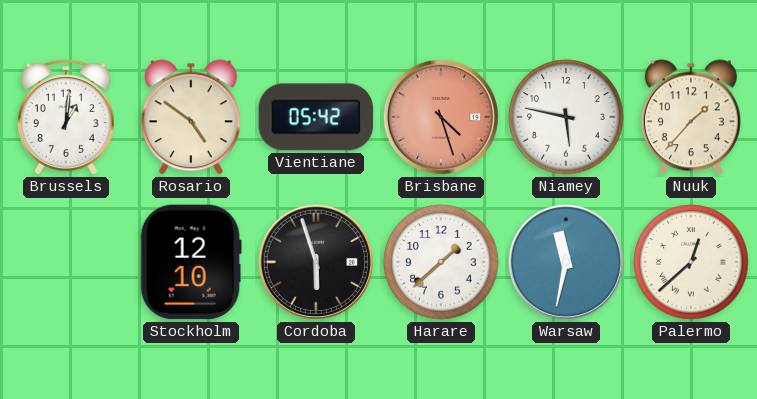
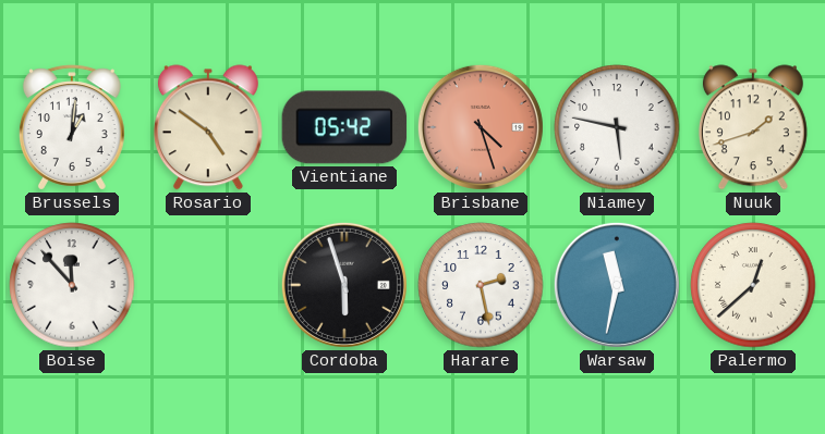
Nuuk: 1:37 -> 1:42 (753, 127)
Boise: none -> 11:53 (72, 285)
Stockholm: 12:10 -> none (191, 262)
Harare: 1:38 -> 2:28 (481, 285)
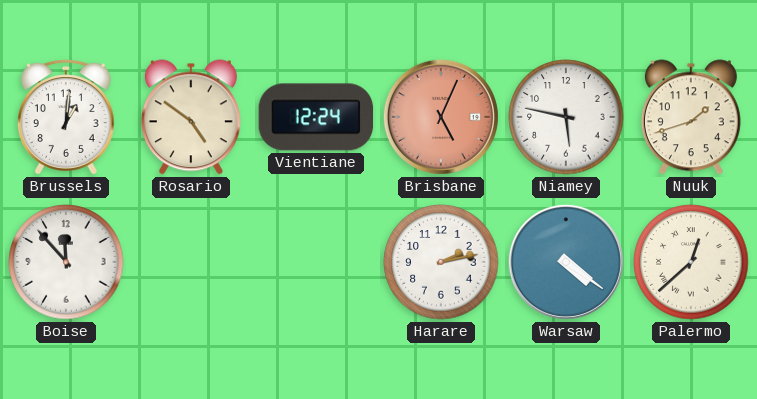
Vientiane: 05:42 -> 12:24 (316, 117)
Brisbane: 4:27 -> 5:04 (441, 117)
Cordoba: 5:57 -> none (344, 285)
Harare: 2:28 -> 2:13 (441, 262)
Warsaw: 11:32 -> 4:21 (566, 262)
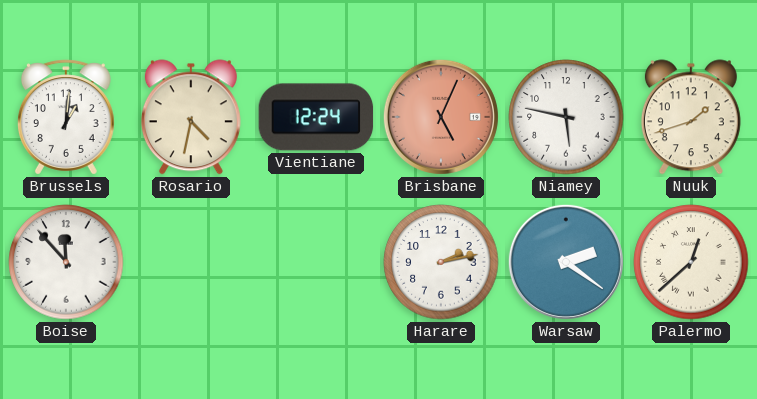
Rosario: 4:51 -> 4:32 (191, 117)
Warsaw: 4:21 -> 2:21 (566, 262)
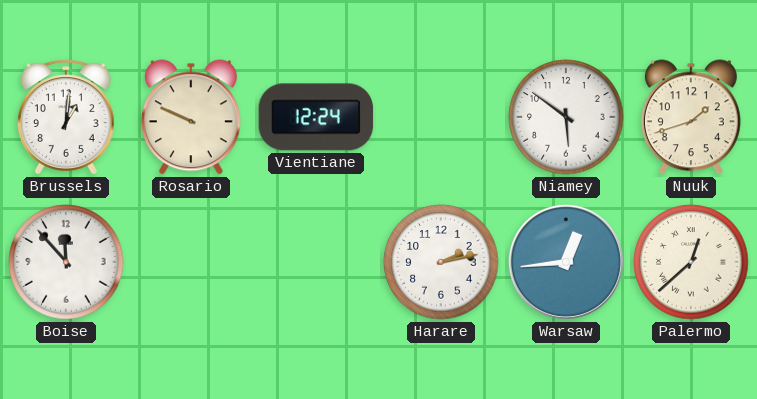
Rosario: 4:32 -> 9:49 (191, 117)
Brisbane: 5:04 -> none (441, 117)
Niamey: 5:47 -> 5:51 (566, 117)
Warsaw: 2:21 -> 12:44 (566, 262)
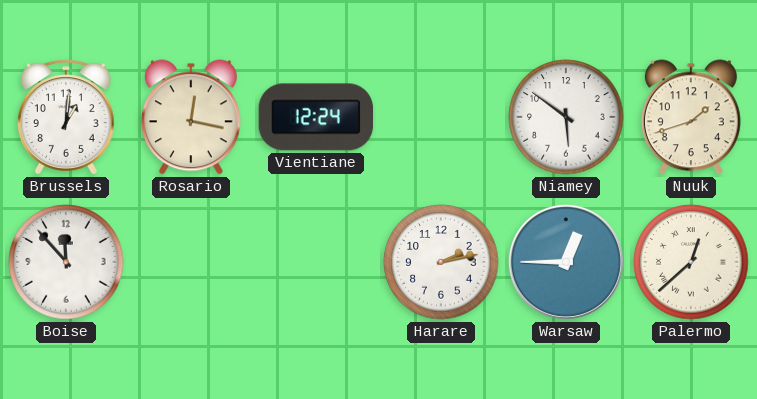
Rosario: 9:49 -> 12:17 (191, 117)
Warsaw: 12:44 -> 12:45 (566, 262)
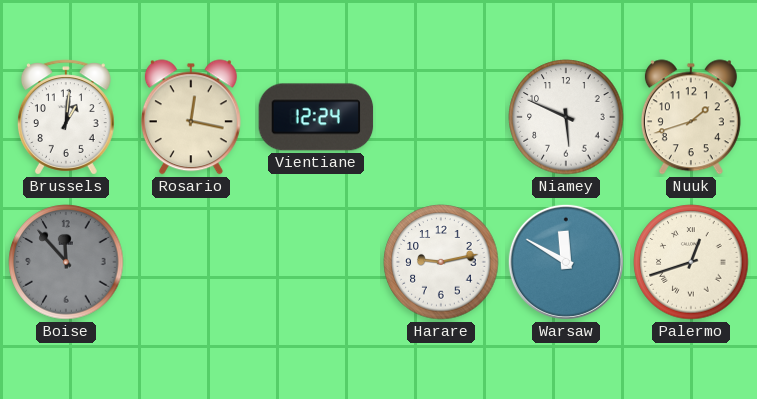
Niamey: 5:51 -> 5:49 (566, 117)
Boise dial: white -> grey (66, 262)
Harare: 2:13 -> 9:13 (441, 262)
Warsaw: 12:45 -> 11:50 (566, 262)
Palermo: 12:38 -> 12:42 (691, 262)
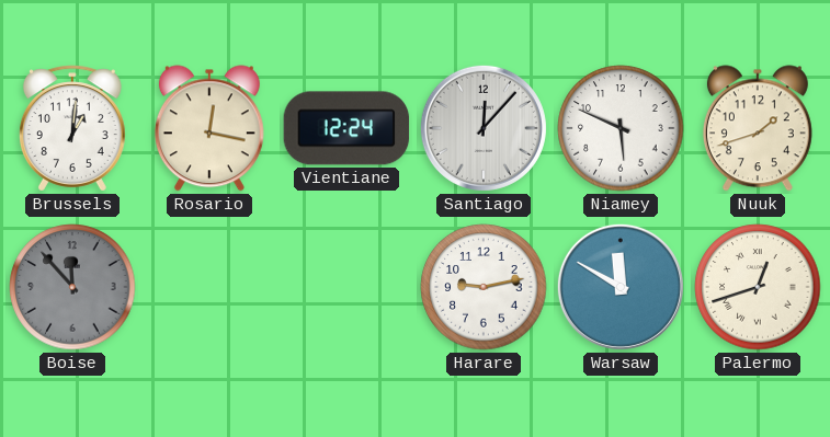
Santiago: none -> 12:07 (484, 128)
